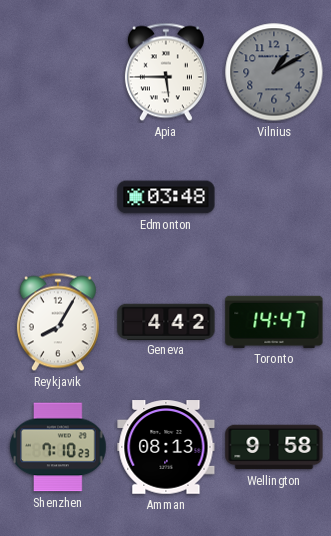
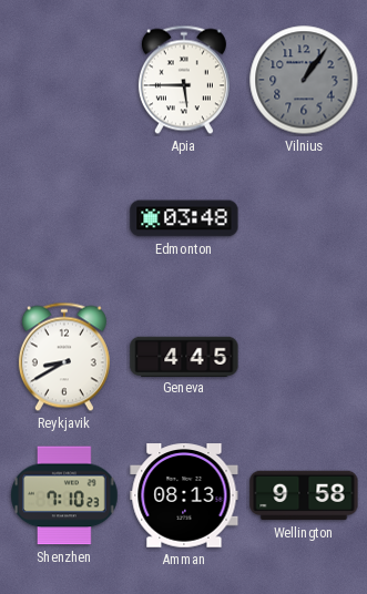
Vilnius: 1:10 -> 1:06 (304, 80)
Reykjavik: 8:05 -> 8:40 (64, 357)
Geneva: 4:42 -> 4:45 (184, 356)
Toronto: 14:47 -> none (274, 322)
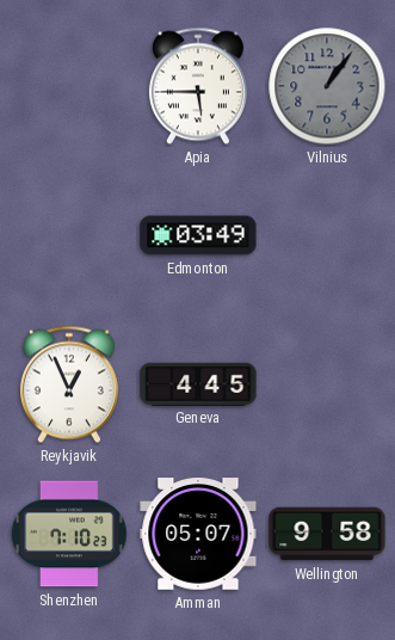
Edmonton: 03:48 -> 03:49 (198, 235)
Reykjavik: 8:40 -> 12:56 (69, 384)
Amman: 08:13 -> 05:07 (198, 534)
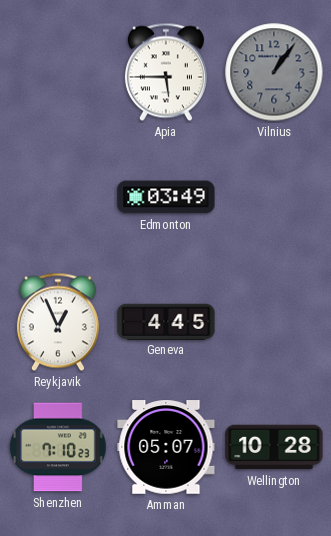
Wellington: 9:58 -> 10:28 (274, 447)
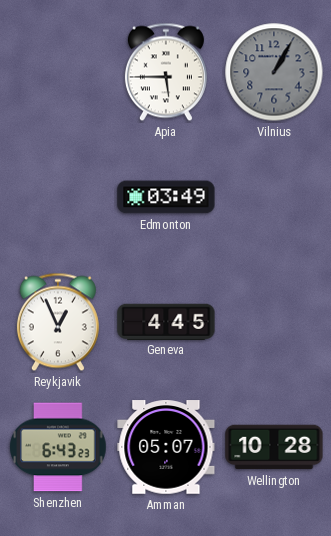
Vilnius: 1:06 -> 1:05 (274, 72)
Shenzhen: 7:10 -> 6:43 (58, 447)
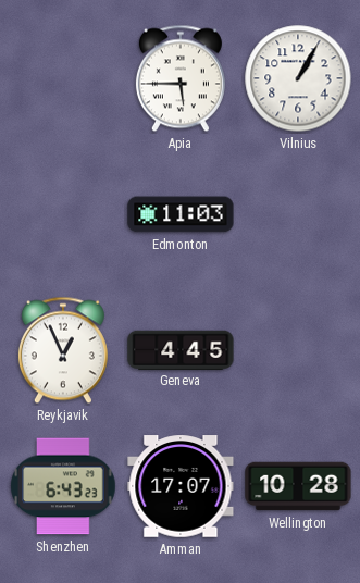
Vilnius dial: grey -> white (298, 78)
Edmonton: 03:49 -> 11:03 (181, 214)
Amman: 05:07 -> 17:07 (181, 486)
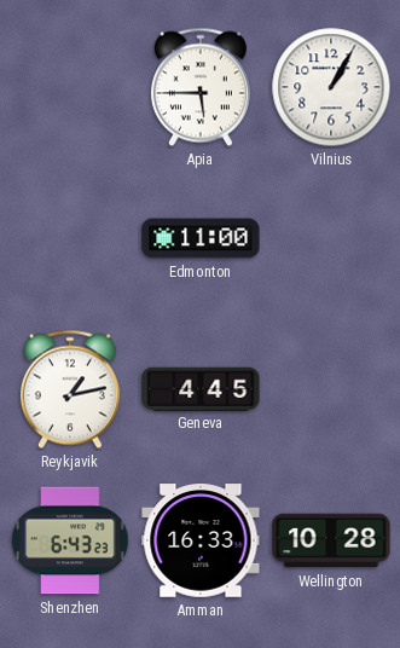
Edmonton: 11:03 -> 11:00 (201, 238)
Reykjavik: 12:56 -> 1:13 (70, 389)
Amman: 17:07 -> 16:33 (201, 540)
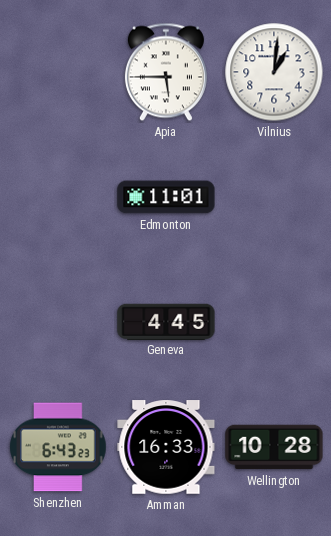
Vilnius: 1:05 -> 1:01 (274, 72)
Edmonton: 11:00 -> 11:01 (166, 197)
Reykjavik: 1:13 -> none (70, 389)
